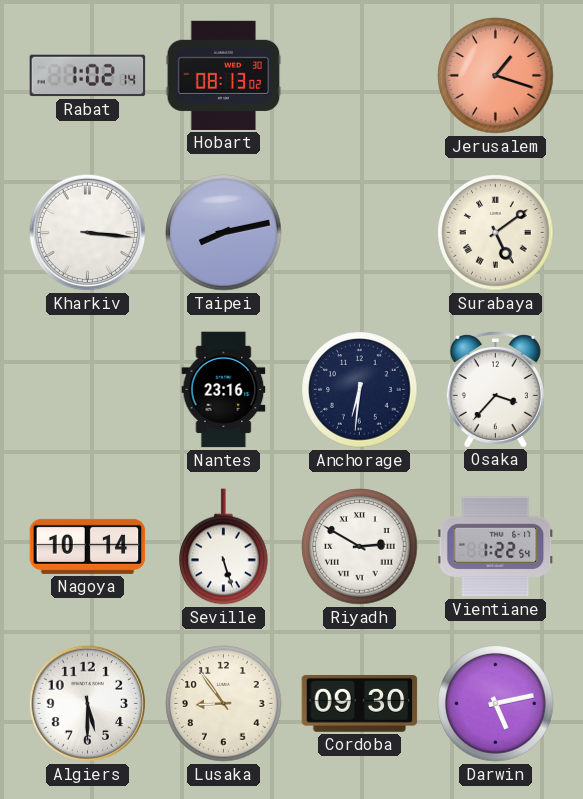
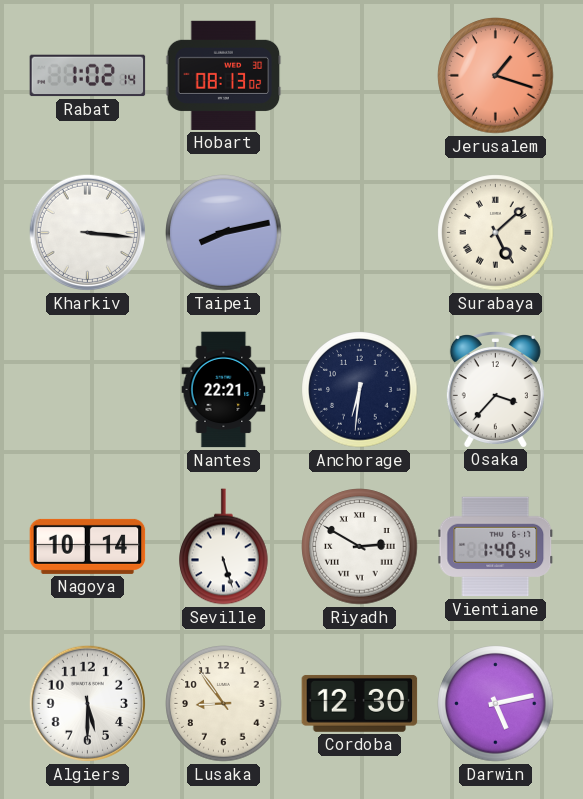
Surabaya: 5:09 -> 5:08 (496, 233)
Nantes: 23:16 -> 22:21 (224, 390)
Vientiane: 1:22 -> 1:40 (496, 547)
Cordoba: 09:30 -> 12:30 (360, 703)
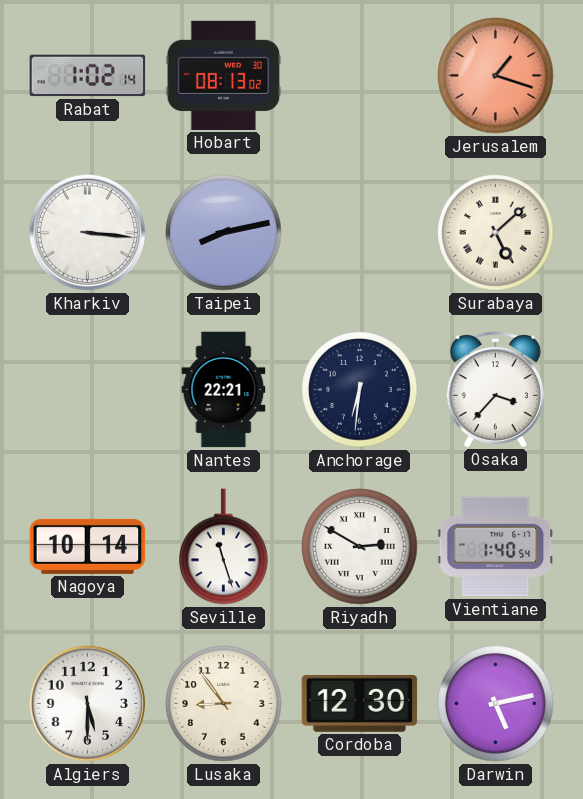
Seville: 5:27 -> 11:27 (224, 547)
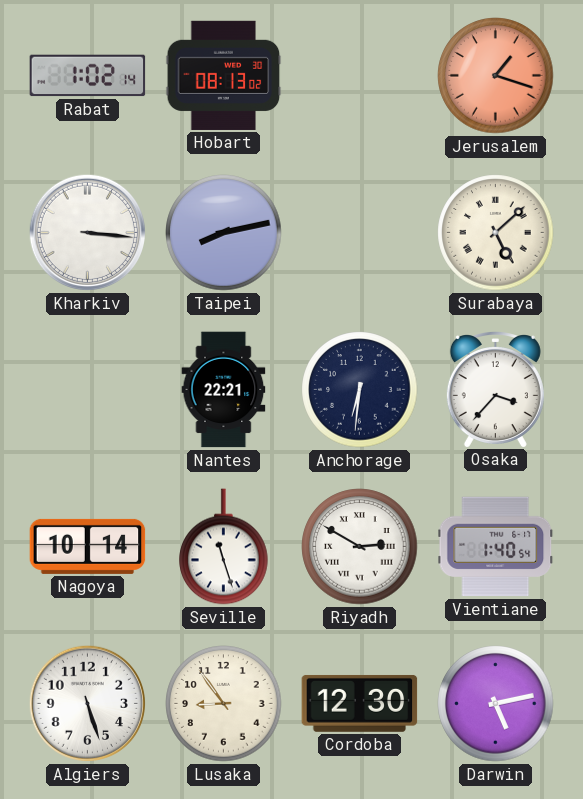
Algiers: 5:30 -> 5:27 (87, 703)
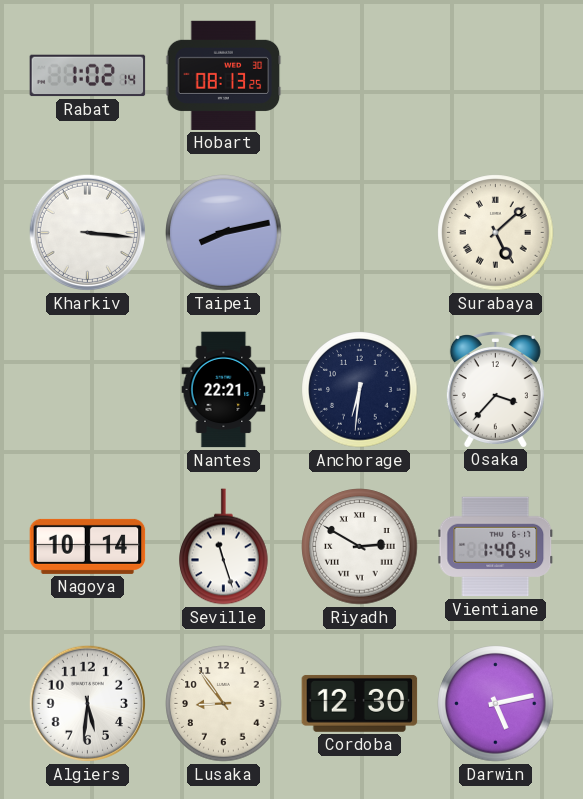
Hobart: 08:13:02 -> 08:13:25 (224, 75)
Jerusalem: 1:18 -> none (496, 76)
Algiers: 5:27 -> 5:31 (87, 703)
